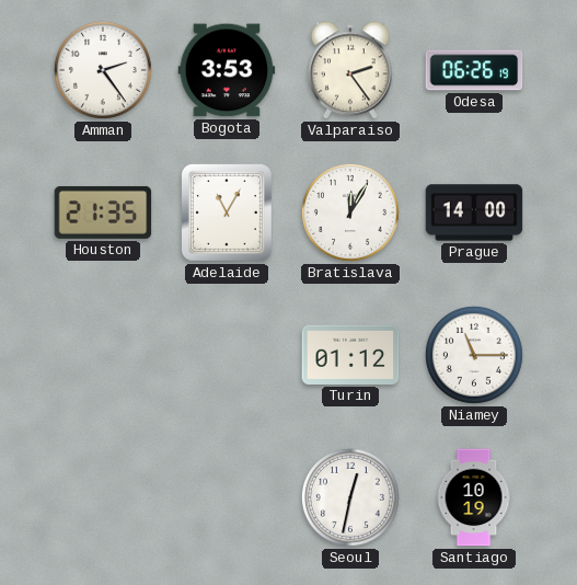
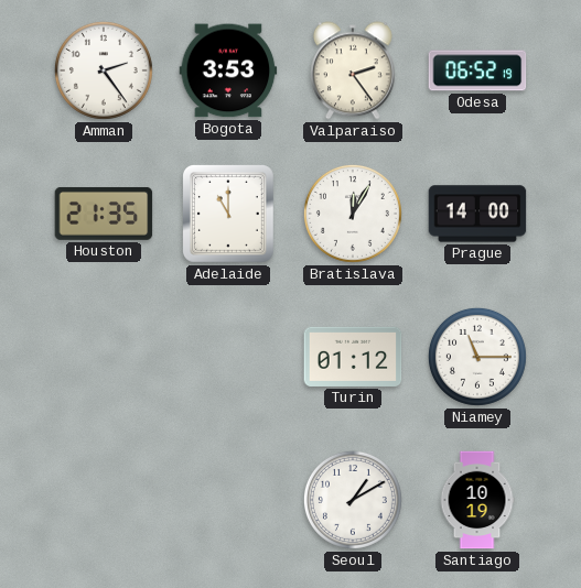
Odesa: 06:26 -> 06:52 (477, 70)
Adelaide: 11:05 -> 11:00 (229, 215)
Seoul: 12:32 -> 1:10 (353, 500)
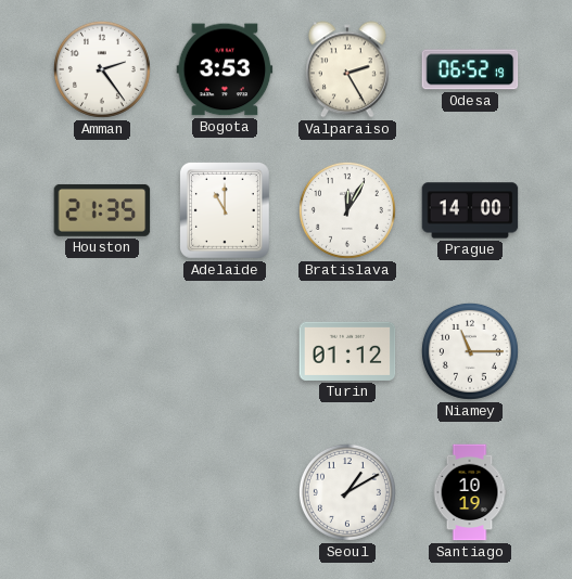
Valparaiso: 2:24 -> 2:25 (347, 69)
